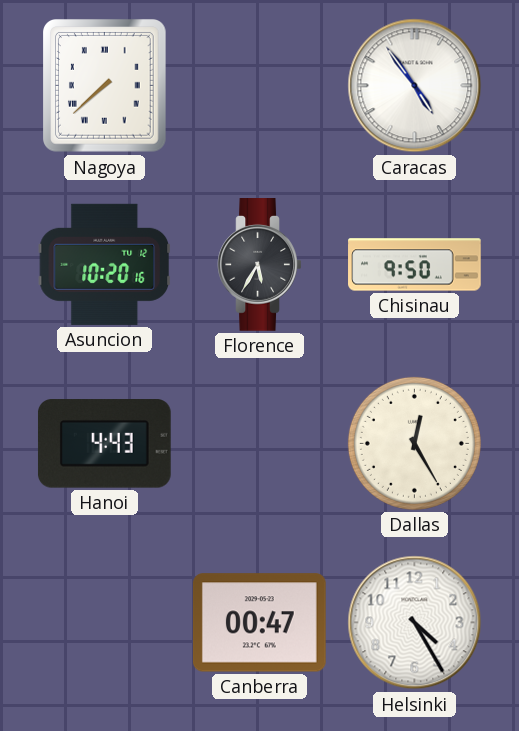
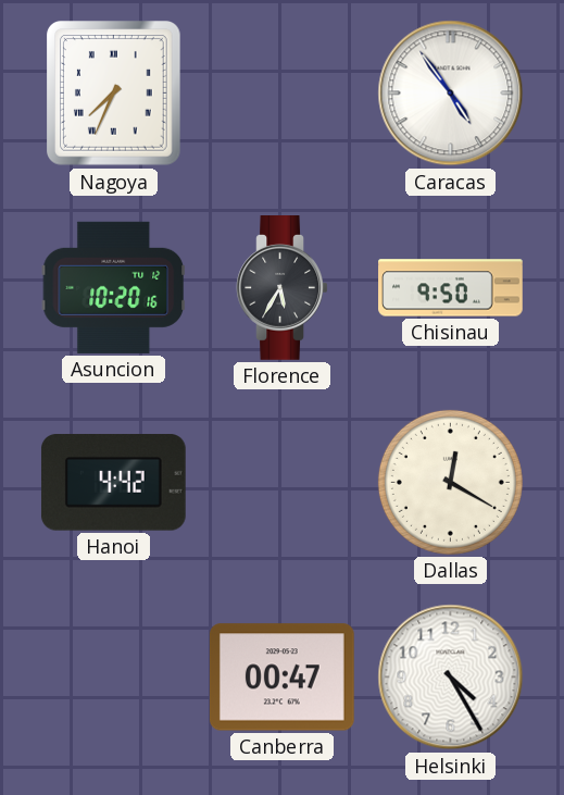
Nagoya: 7:38 -> 7:34 (114, 94)
Hanoi: 4:43 -> 4:42 (113, 483)
Dallas: 12:25 -> 12:20 (450, 482)
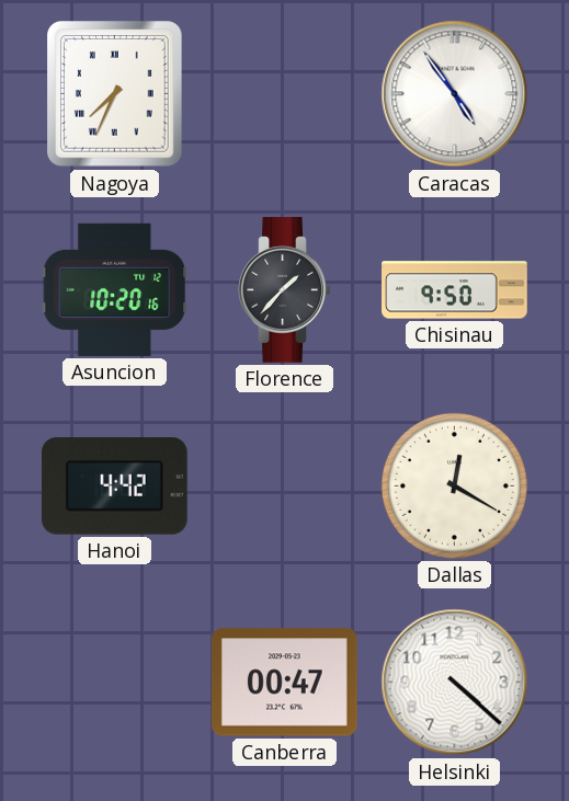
Florence: 5:35 -> 1:37 (285, 290)
Helsinki: 4:25 -> 4:22 (455, 683)
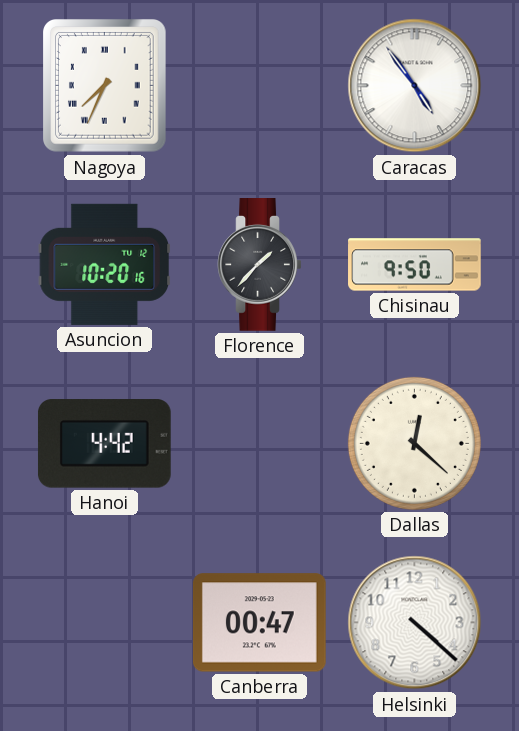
Dallas: 12:20 -> 12:22 (414, 443)
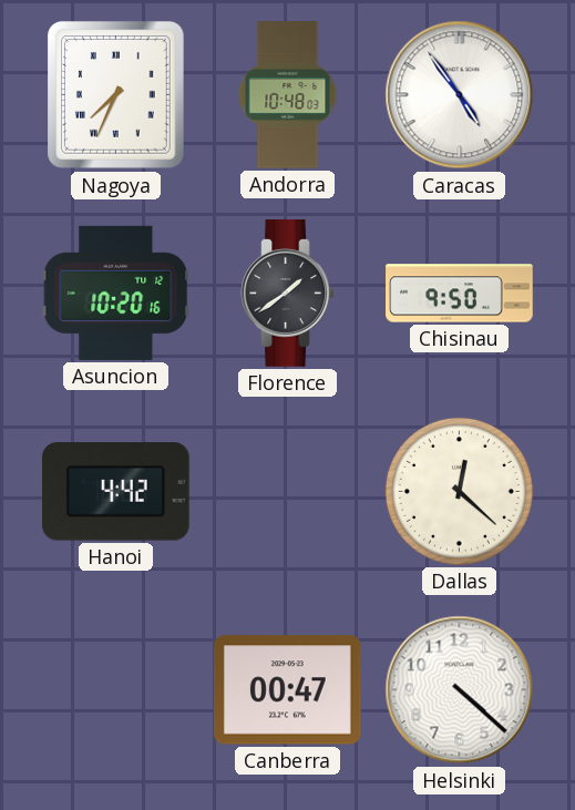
Andorra: none -> 10:48 (288, 95)
Florence: 1:37 -> 1:39 (288, 294)
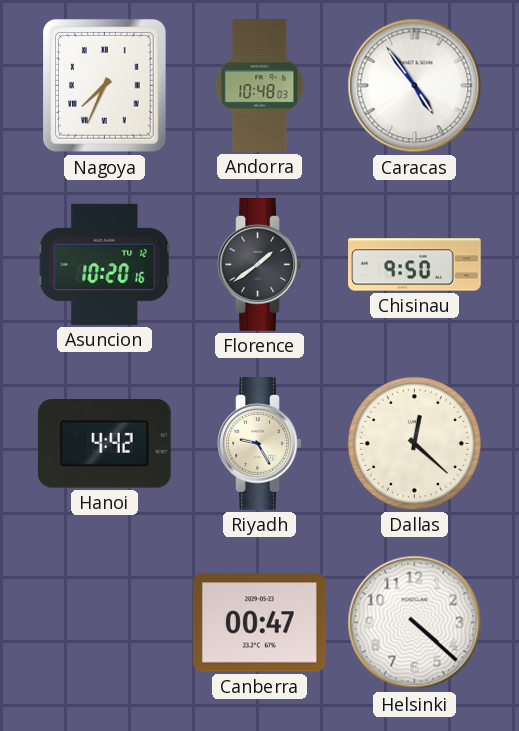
Riyadh: none -> 9:25 (260, 444)
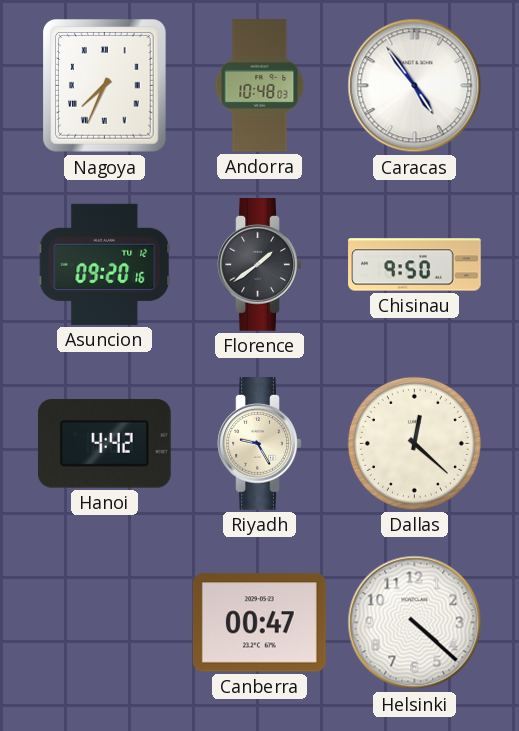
Asuncion: 10:20 -> 09:20 (104, 264)
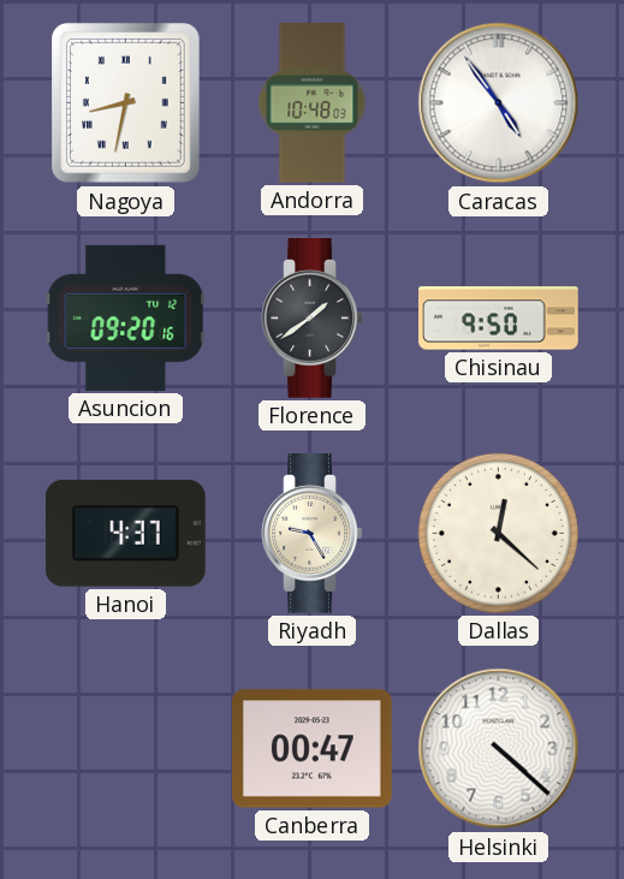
Nagoya: 7:34 -> 8:32 (126, 103)
Hanoi: 4:42 -> 4:37 (125, 534)
